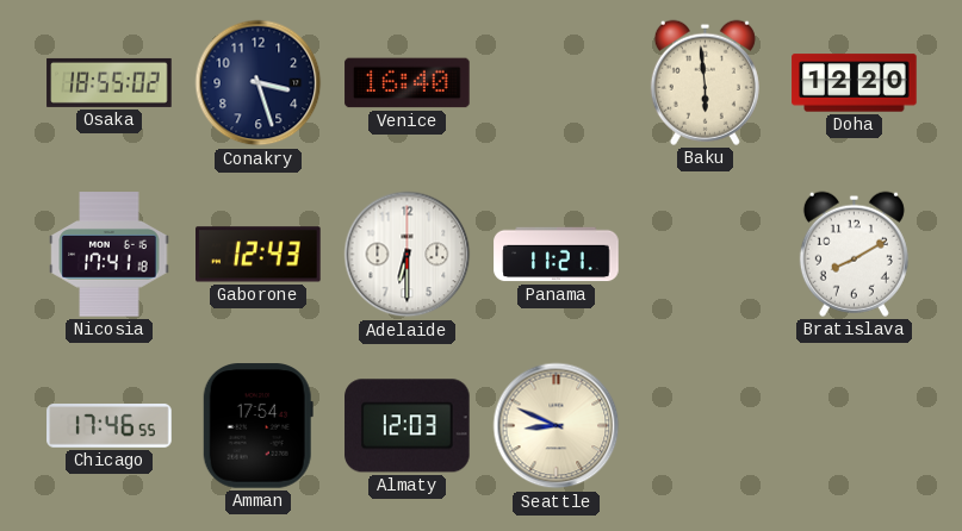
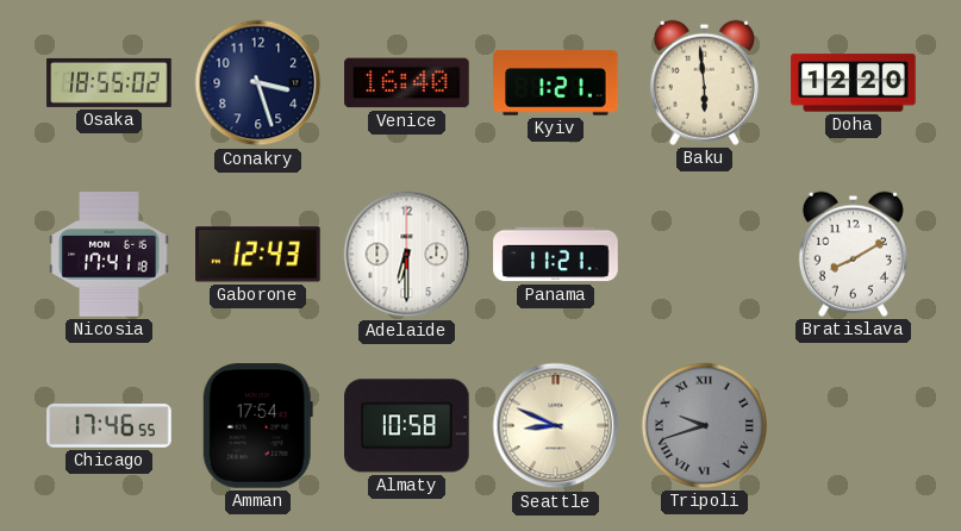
Kyiv: none -> 1:21 (556, 83)
Almaty: 12:03 -> 10:58 (407, 426)
Tripoli: none -> 9:42 (704, 425)
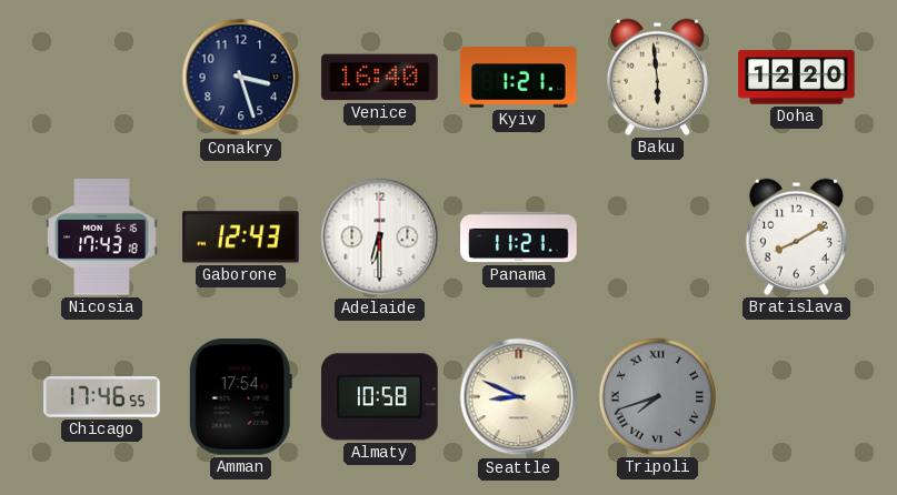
Osaka: 18:55 -> none (110, 82)
Nicosia: 17:41 -> 17:43 (102, 238)
Tripoli: 9:42 -> 7:42 (657, 396)
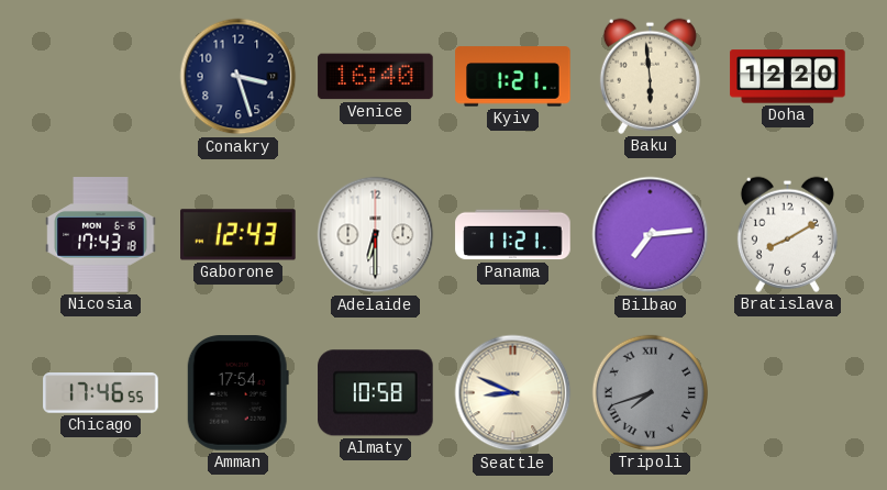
Bilbao: none -> 7:14 (651, 235)
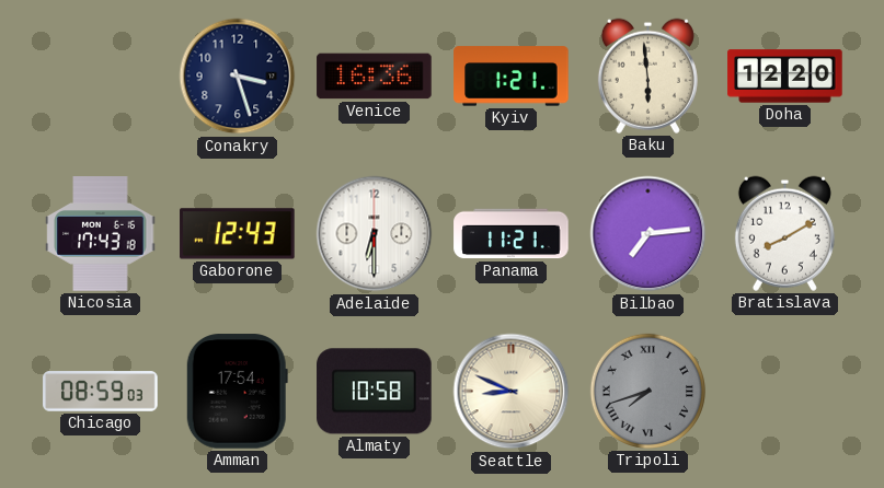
Venice: 16:40 -> 16:36 (375, 77)
Chicago: 17:46 -> 08:59 (101, 392)
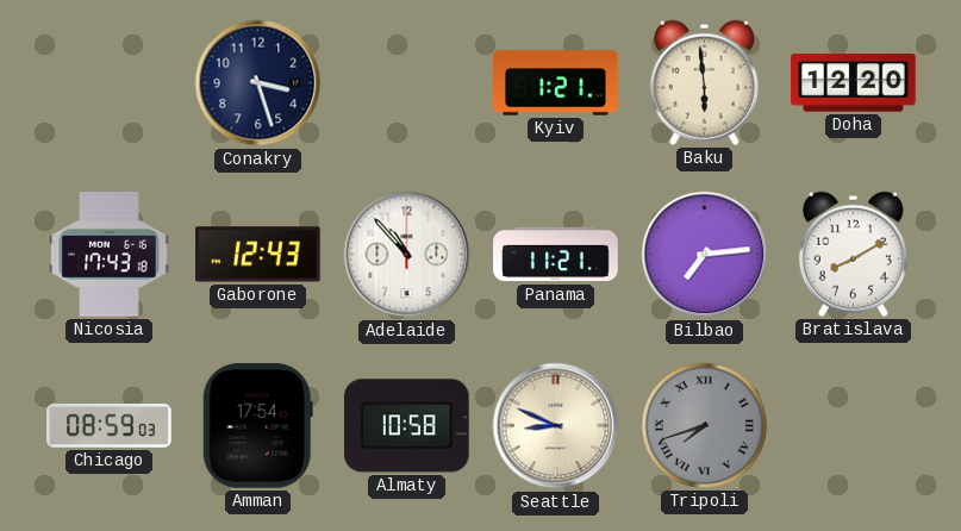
Venice: 16:36 -> none (375, 77)
Adelaide: 6:30 -> 10:53 (407, 255)
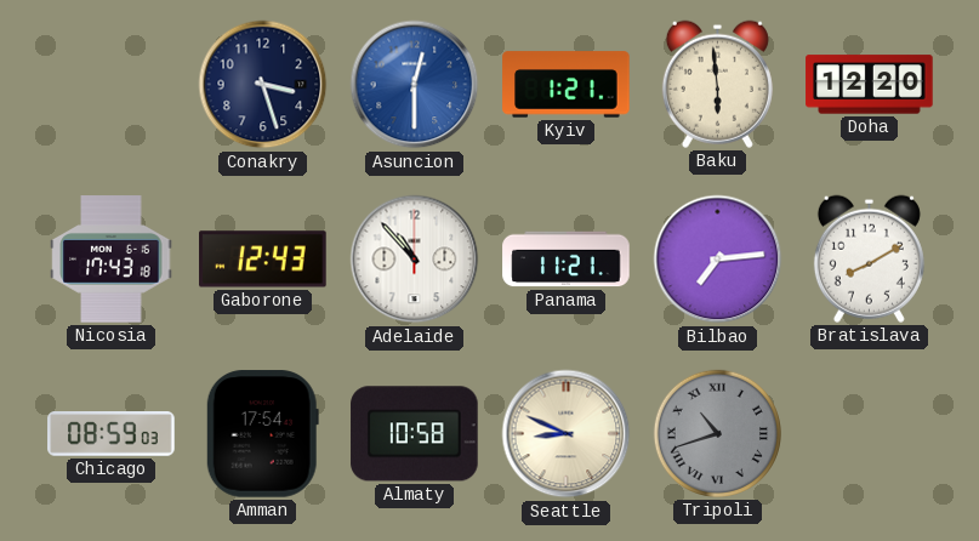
Asuncion: none -> 12:30 (415, 85)
Tripoli: 7:42 -> 10:42 (717, 433)
